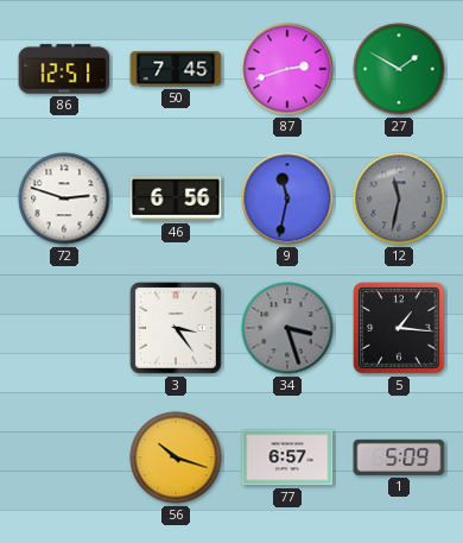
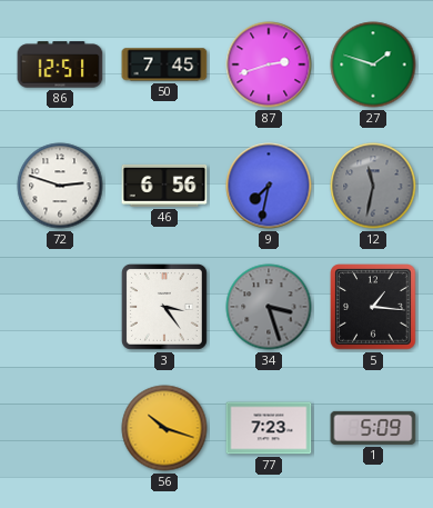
27: 1:50 -> 1:48 (373, 64)
9: 11:32 -> 7:32 (269, 186)
77: 6:57 -> 7:23 (269, 428)
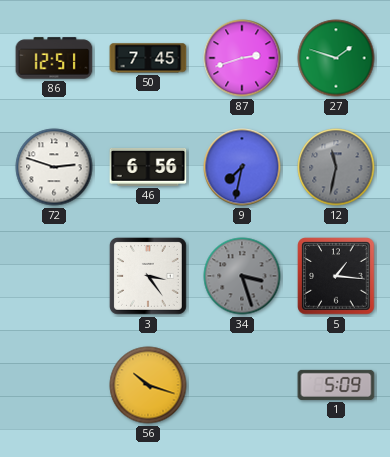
77: 7:23 -> none (269, 428)
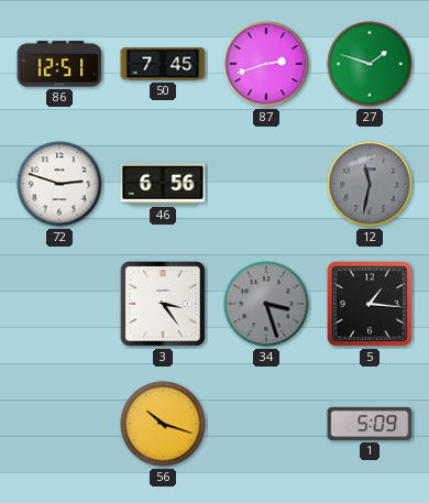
9: 7:32 -> none (242, 167)
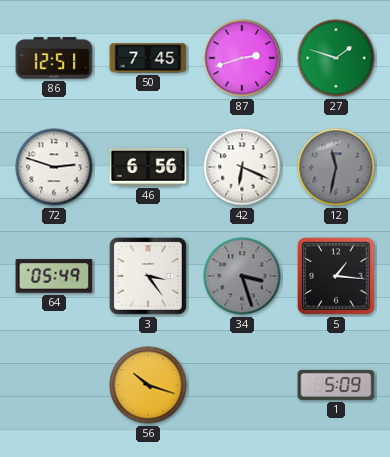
42: none -> 6:19 (242, 167)
64: none -> 05:49 (54, 276)
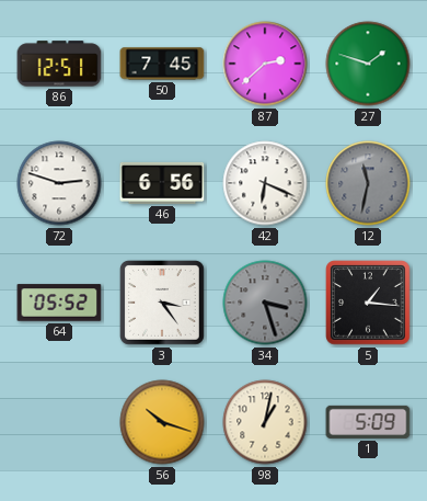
87: 2:42 -> 2:38 (265, 64)
64: 05:49 -> 05:52 (59, 303)
98: none -> 1:02 (265, 422)
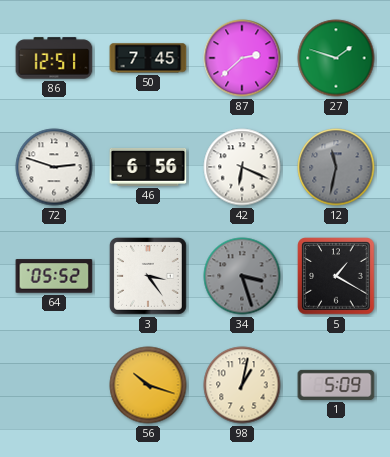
5: 1:16 -> 1:20 (336, 276)
